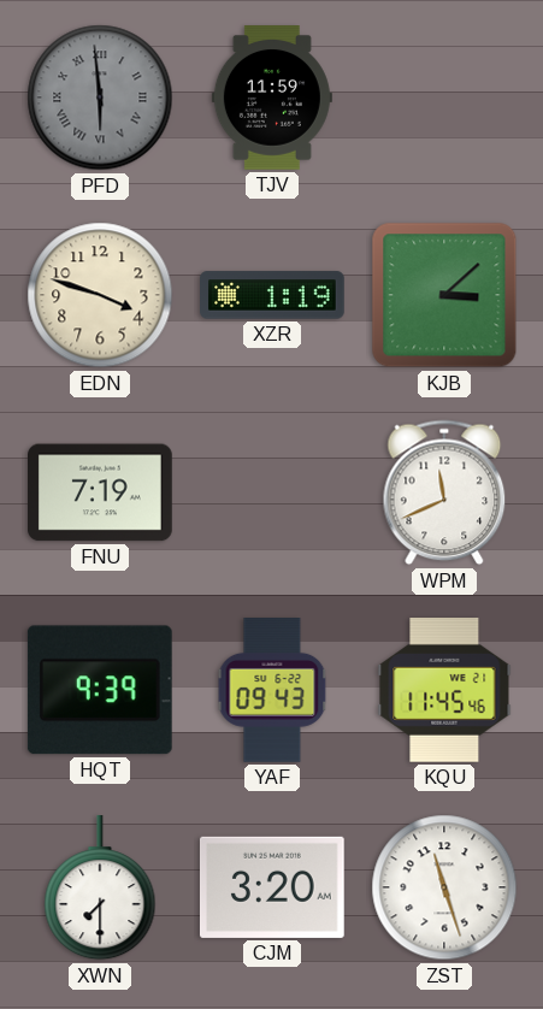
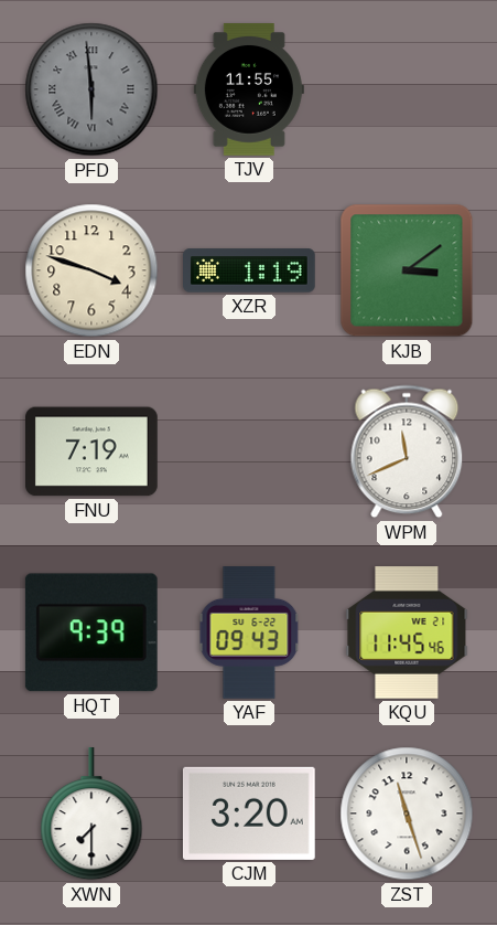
TJV: 11:59 -> 11:55 (249, 91)
KJB: 3:08 -> 3:09 (407, 270)
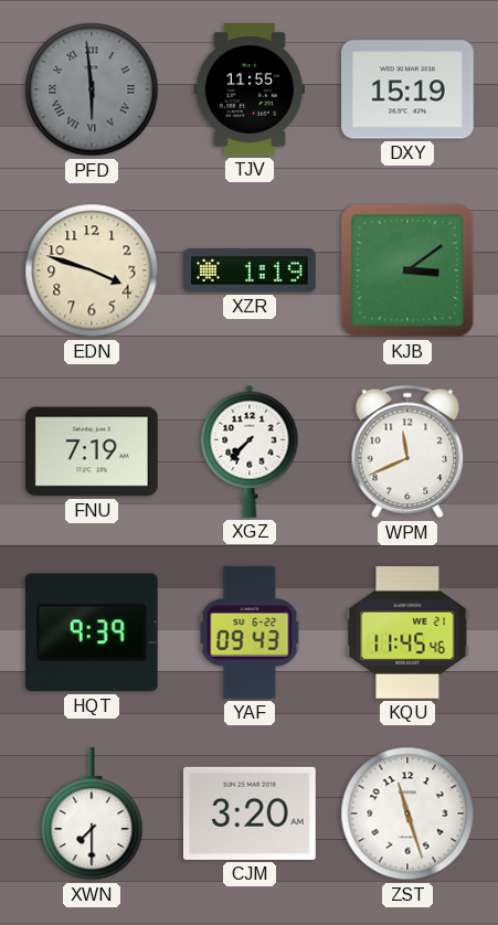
DXY: none -> 15:19 (409, 89)
XGZ: none -> 7:37 (250, 451)
